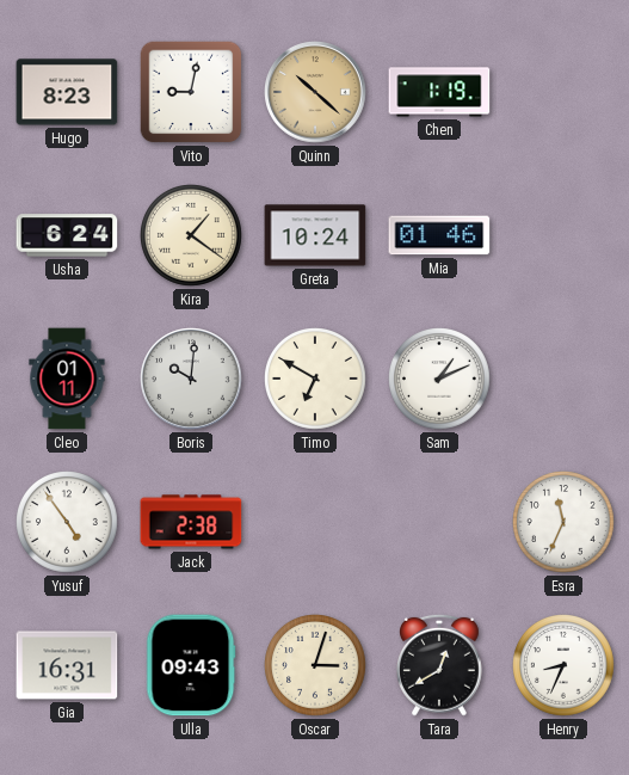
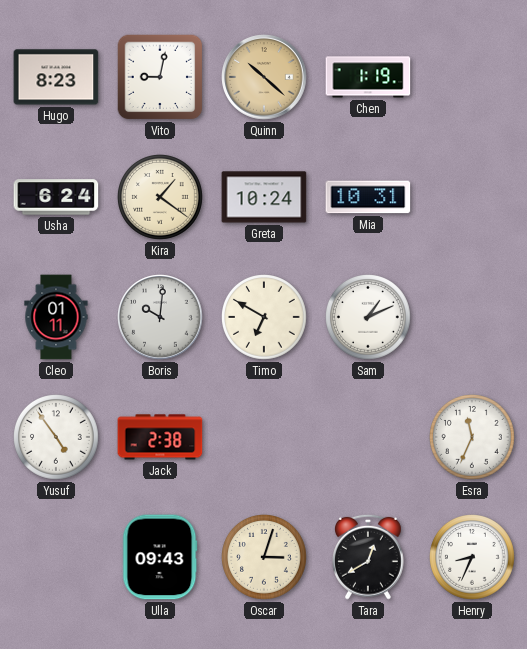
Mia: 01:46 -> 10:31 (368, 197)
Gia: 16:31 -> none (67, 665)
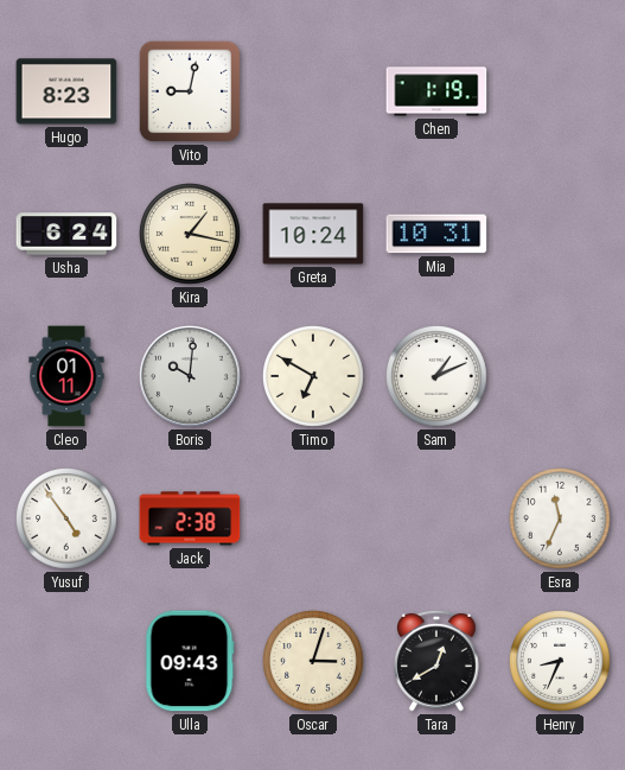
Quinn: 10:22 -> none (264, 77)
Kira: 1:21 -> 1:17 (191, 235)
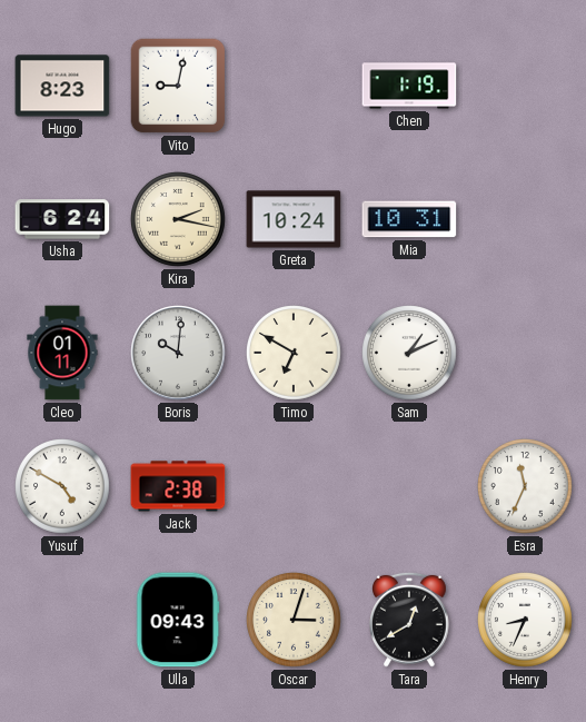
Kira: 1:17 -> 2:17 (179, 220)
Yusuf: 4:54 -> 4:50 (63, 487)
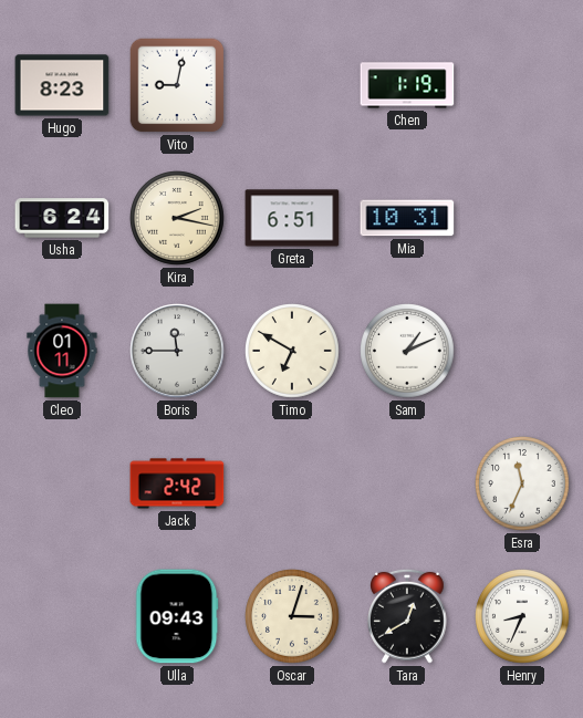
Greta: 10:24 -> 6:51 (292, 218)
Boris: 10:01 -> 11:45 (177, 351)
Yusuf: 4:50 -> none (63, 487)
Jack: 2:38 -> 2:42 (177, 483)
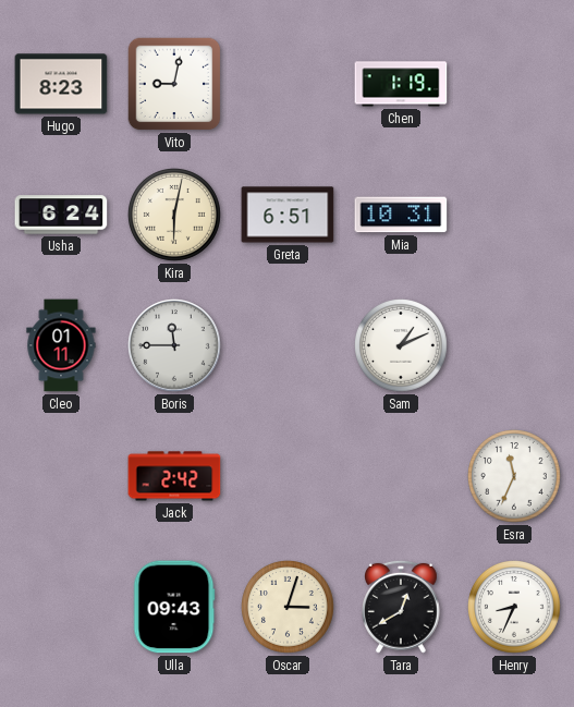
Kira: 2:17 -> 6:02 (175, 216)
Timo: 6:50 -> none (293, 352)
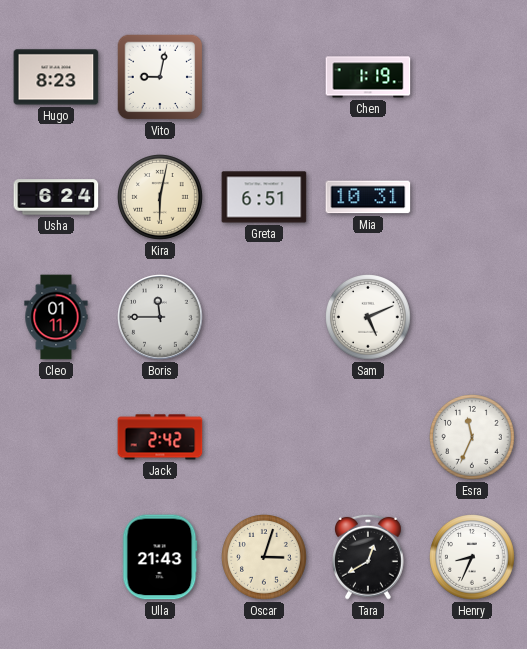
Sam: 1:11 -> 5:11 (369, 318)
Ulla: 09:43 -> 21:43 (160, 557)
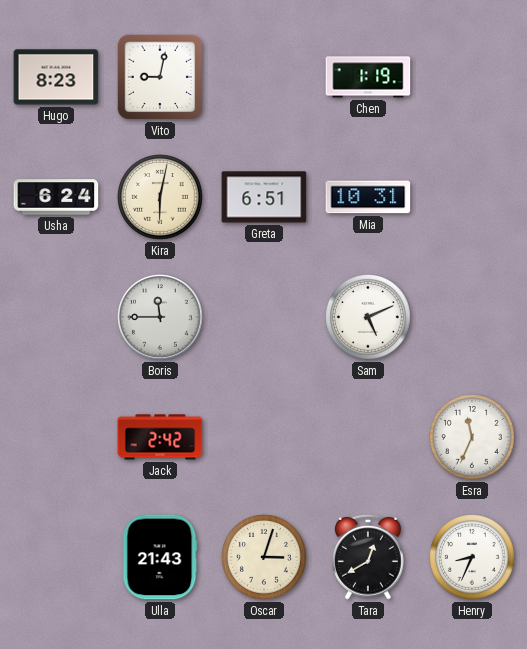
Cleo: 01:11 -> none (56, 317)
